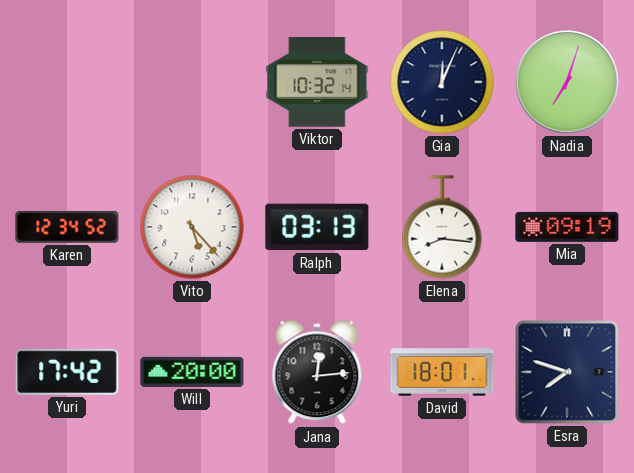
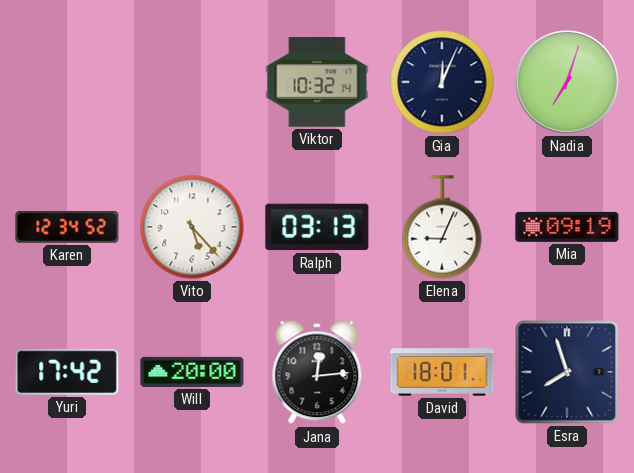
Elena: 8:16 -> 9:04 (442, 227)
Esra: 7:48 -> 7:57 (567, 372)
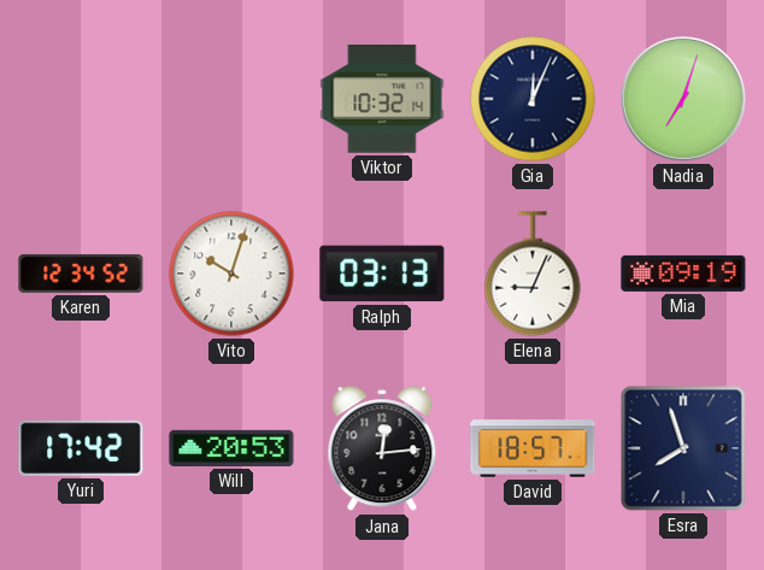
Vito: 5:23 -> 10:03 (231, 274)
Will: 20:00 -> 20:53 (231, 448)
David: 18:01 -> 18:57 (533, 448)
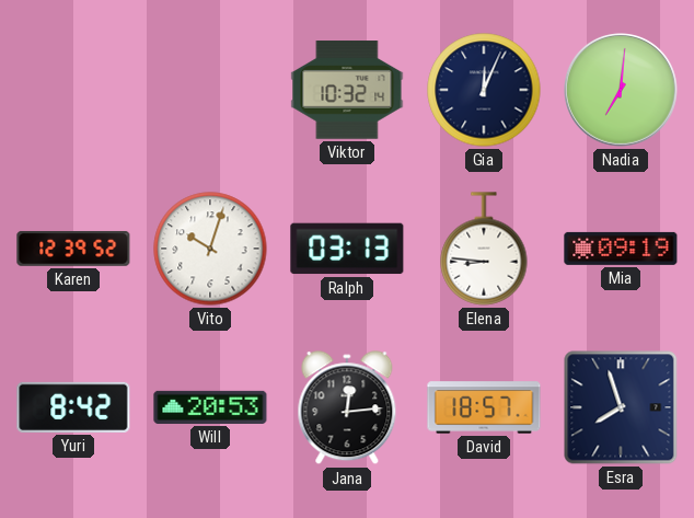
Nadia: 7:03 -> 7:01 (622, 91)
Karen: 12:34 -> 12:39 (73, 249)
Elena: 9:04 -> 8:46 (484, 249)
Yuri: 17:42 -> 8:42 (73, 407)
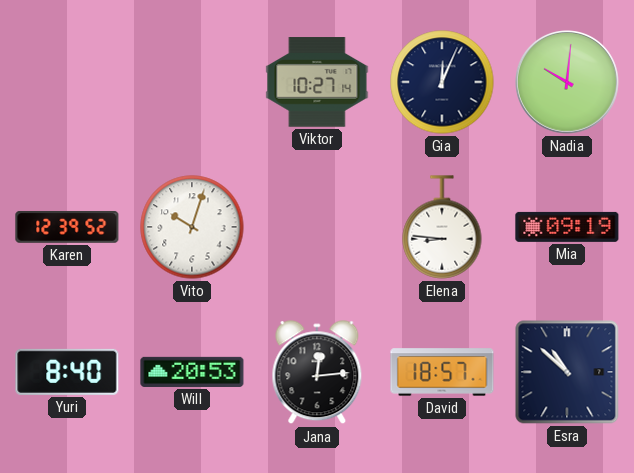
Viktor: 10:32 -> 10:27 (317, 82)
Nadia: 7:01 -> 10:01 (568, 83)
Ralph: 03:13 -> none (347, 249)
Yuri: 8:42 -> 8:40 (67, 372)
Esra: 7:57 -> 10:52 (567, 372)
